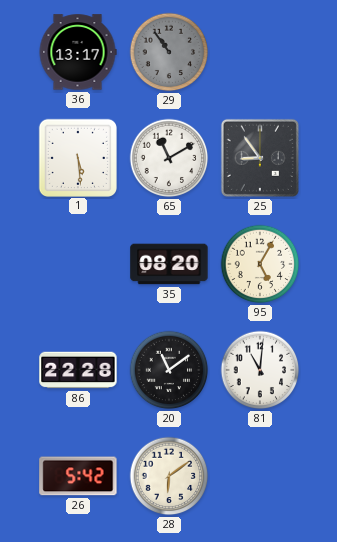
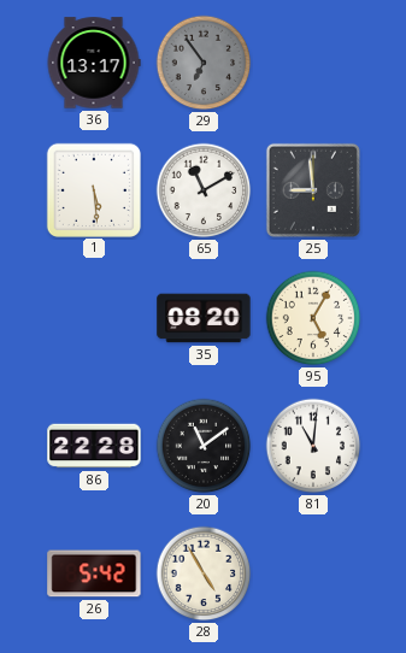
29: 10:54 -> 6:54 (204, 63)
25: 8:54 -> 8:59 (313, 190)
28: 6:09 -> 4:55 (204, 573)
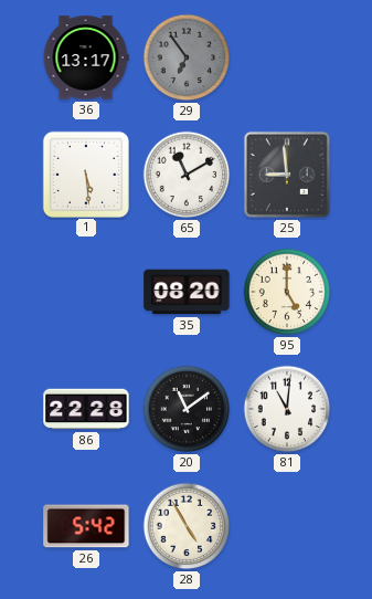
95: 5:05 -> 5:00 (287, 292)
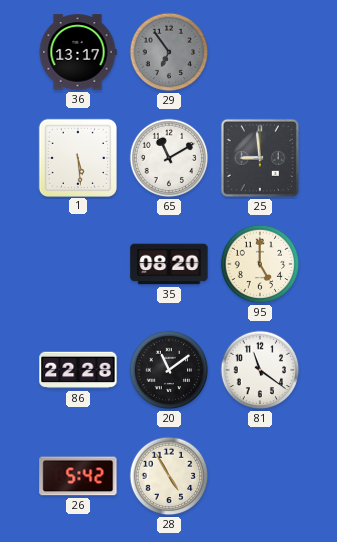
81: 11:01 -> 11:21 (260, 370)
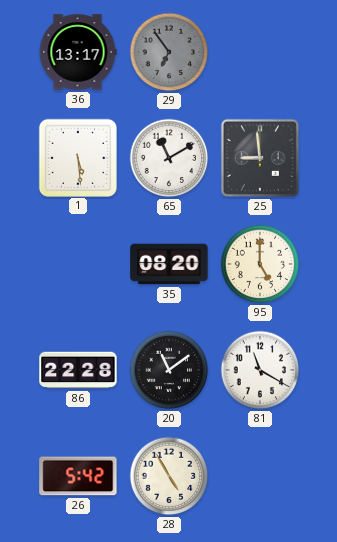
81: 11:21 -> 11:20 (260, 370)
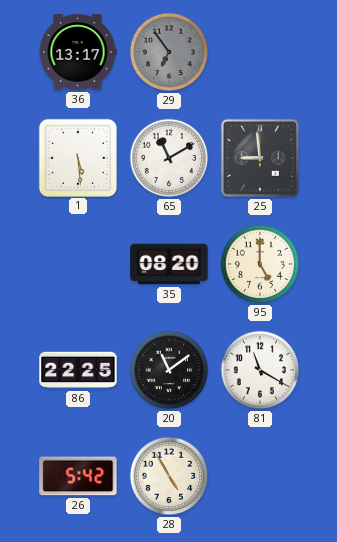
86: 22:28 -> 22:25 (78, 370)
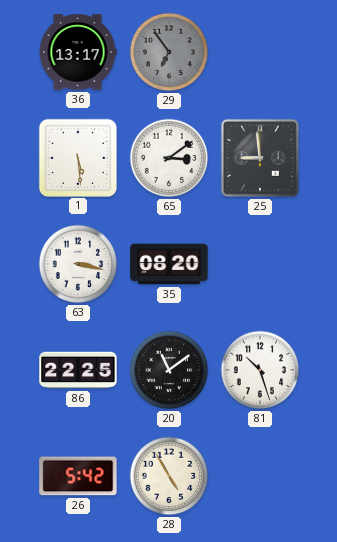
65: 11:10 -> 3:09 (169, 158)
63: none -> 3:17 (78, 264)
95: 5:00 -> none (260, 264)
81: 11:20 -> 10:27 (260, 370)
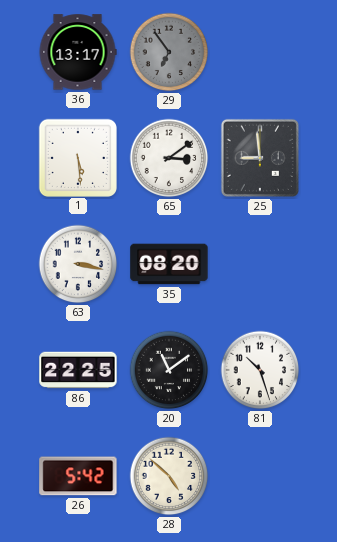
28: 4:55 -> 4:52 (169, 476)
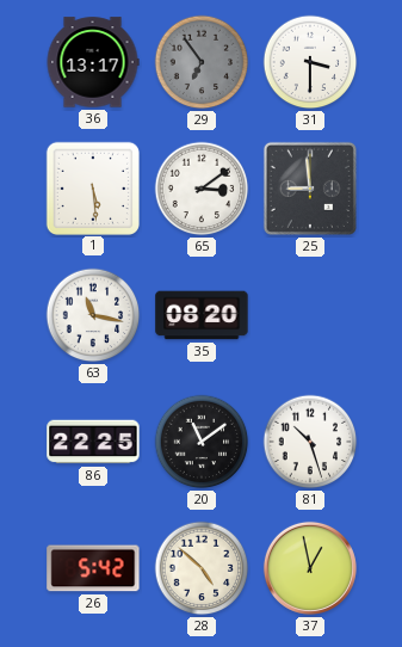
31: none -> 3:30 (310, 62)
63: 3:17 -> 11:17 (93, 315)
37: none -> 12:58 (310, 568)
